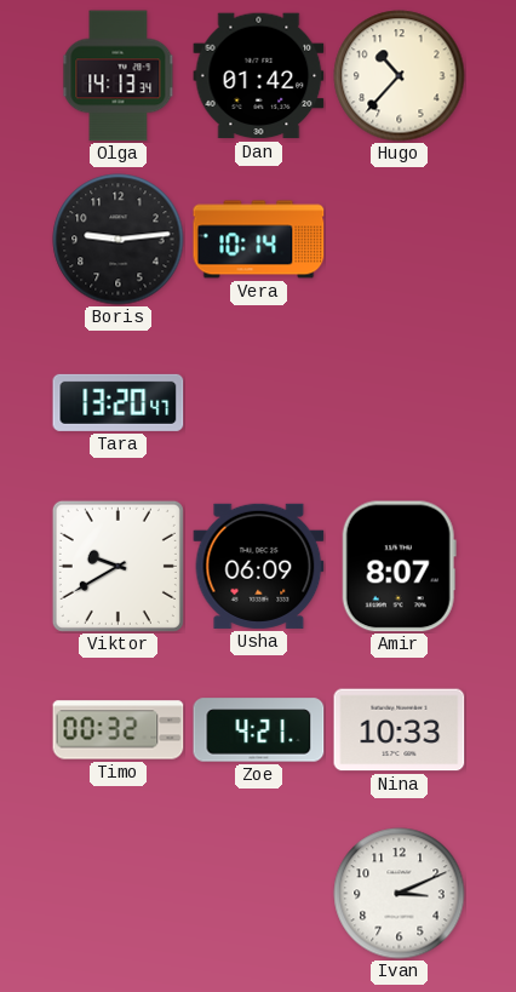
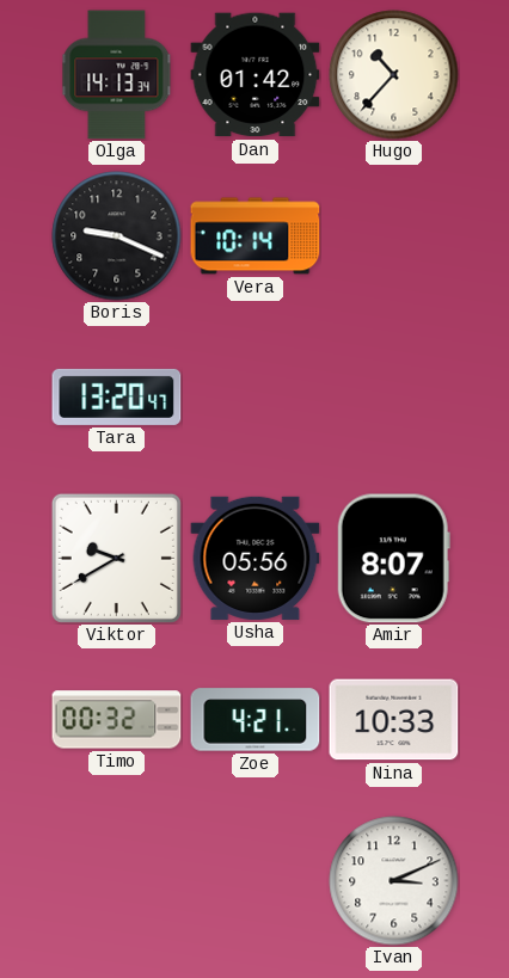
Boris: 9:14 -> 9:19 (117, 236)
Usha: 06:09 -> 05:56 (256, 558)
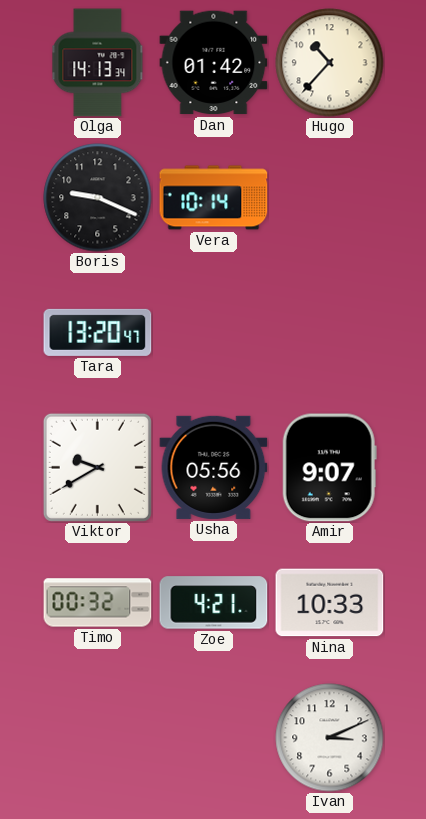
Amir: 8:07 -> 9:07 (329, 468)
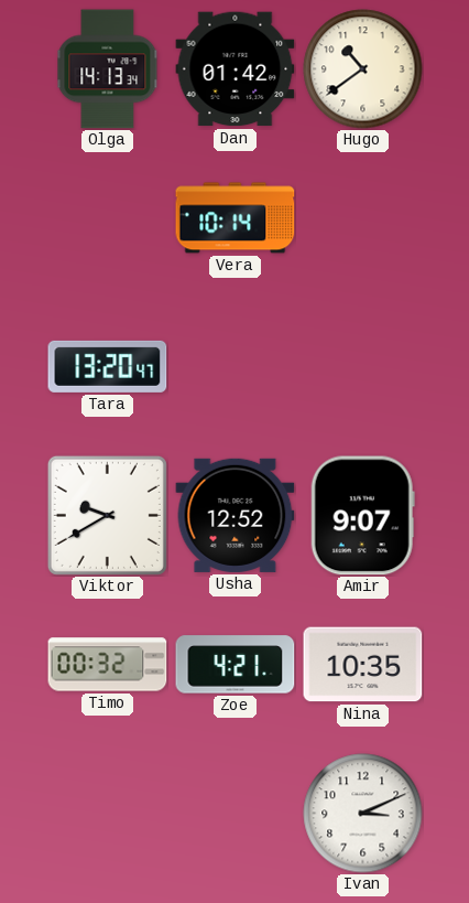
Hugo: 10:37 -> 10:39 (363, 69)
Boris: 9:19 -> none (98, 198)
Usha: 05:56 -> 12:52 (236, 515)
Nina: 10:33 -> 10:35 (363, 665)
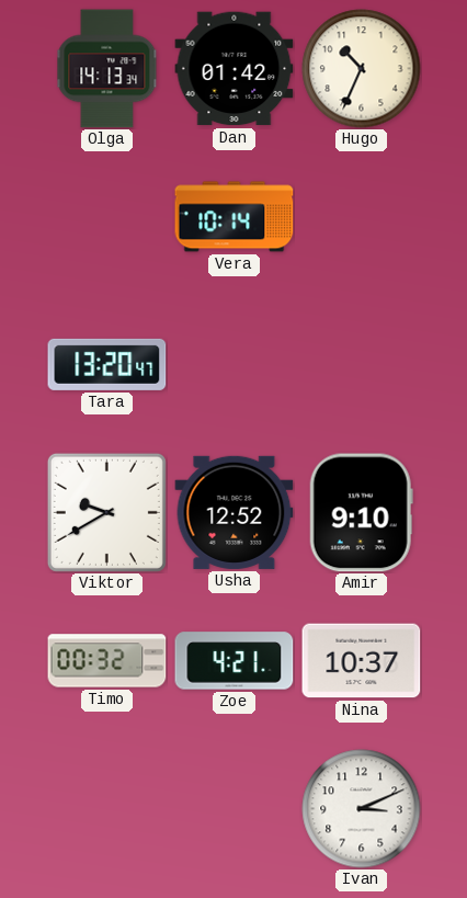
Hugo: 10:39 -> 10:34 (362, 69)
Amir: 9:07 -> 9:10 (361, 513)
Nina: 10:35 -> 10:37 (362, 661)
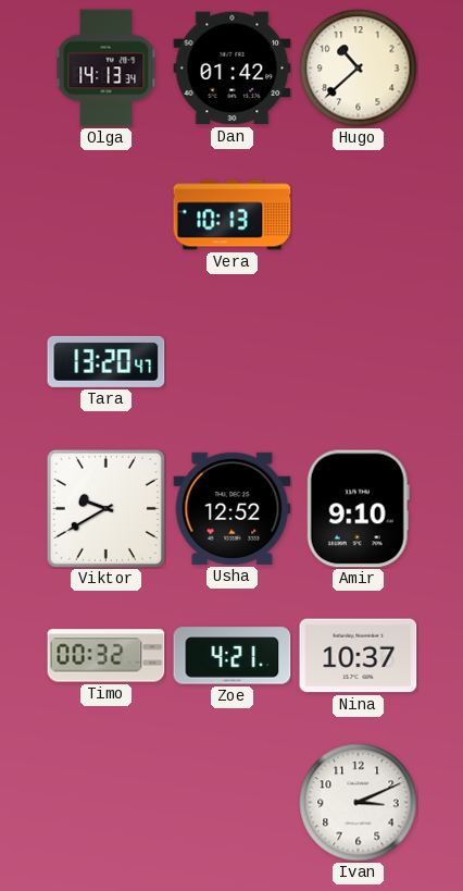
Hugo: 10:34 -> 10:38 (359, 69)
Vera: 10:14 -> 10:13 (233, 215)
